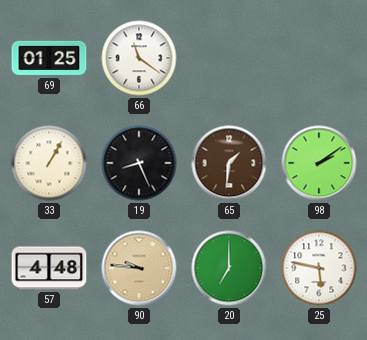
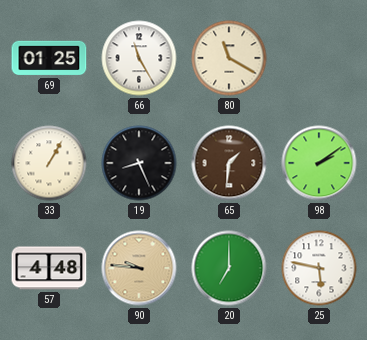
66: 11:21 -> 11:25 (139, 58)
80: none -> 11:20 (229, 58)
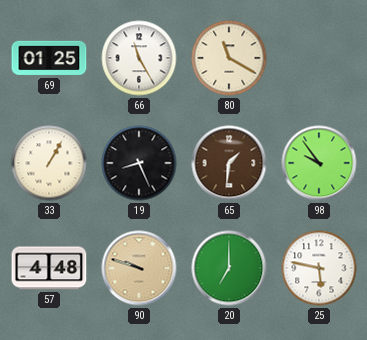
98: 2:09 -> 9:54 (319, 163)
90: 9:46 -> 9:48 (139, 268)
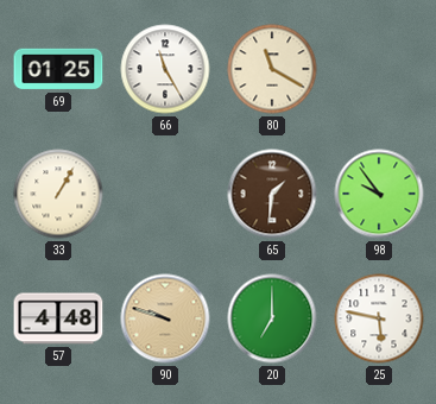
19: 8:26 -> none (139, 163)
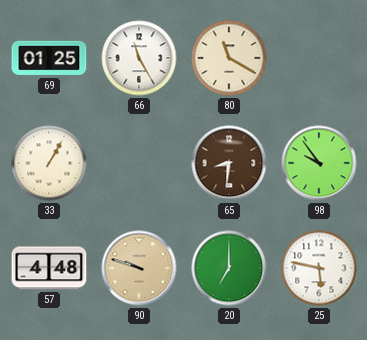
65: 1:31 -> 8:31 (229, 163)
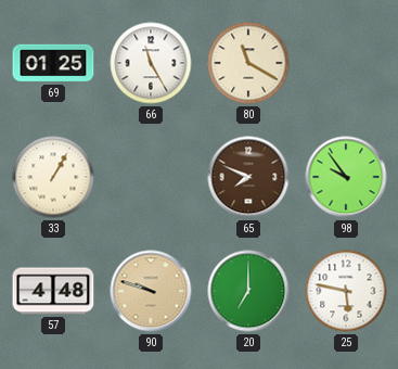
65: 8:31 -> 7:49 (248, 177)
